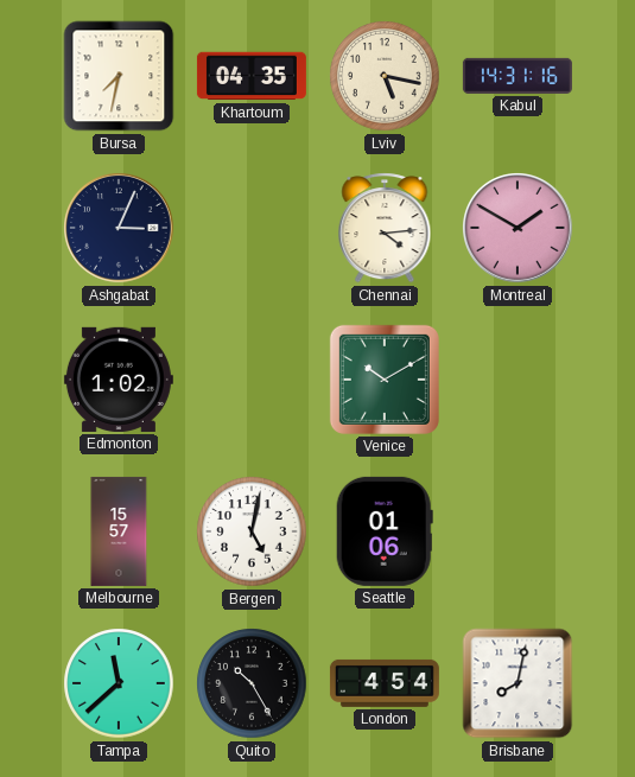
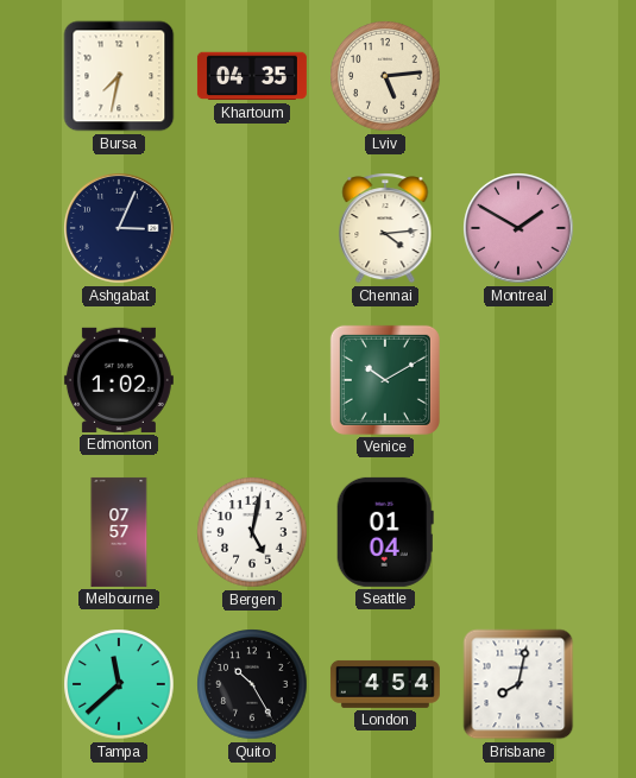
Lviv: 5:17 -> 5:14 (385, 76)
Kabul: 14:31 -> none (517, 76)
Melbourne: 15:57 -> 07:57 (119, 532)
Seattle: 01:06 -> 01:04 (385, 532)
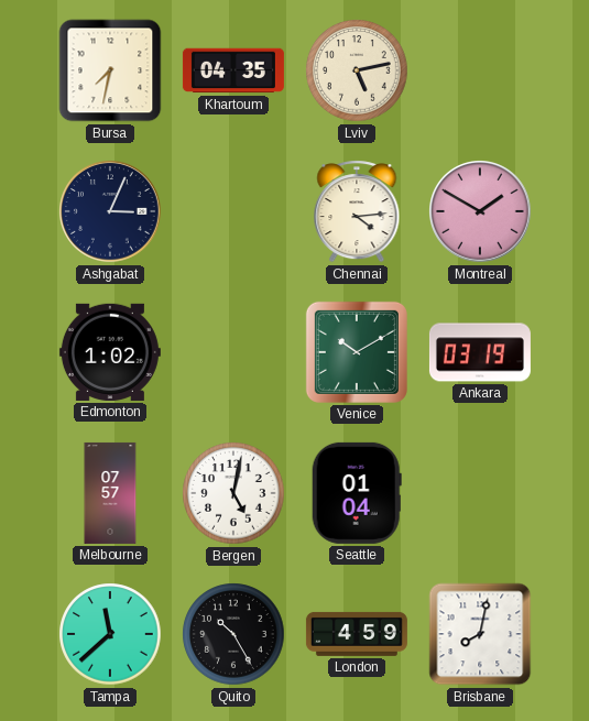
Lviv: 5:14 -> 5:13 (357, 70)
Ankara: none -> 03:19 (480, 352)
London: 4:54 -> 4:59 (357, 634)
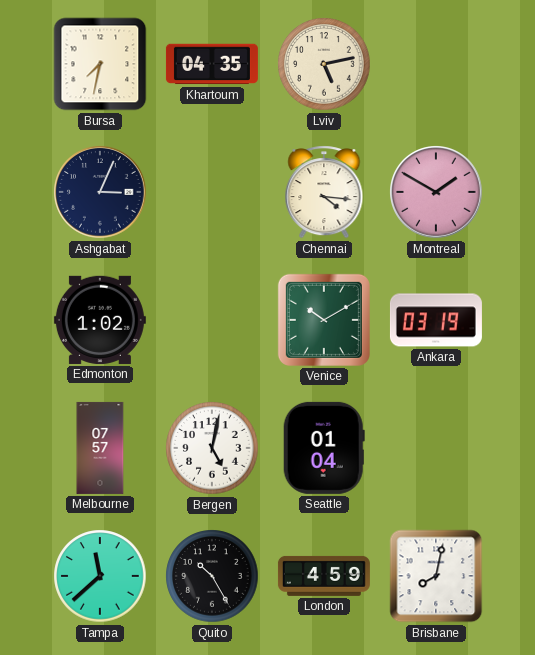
Chennai: 4:14 -> 4:16 (324, 192)
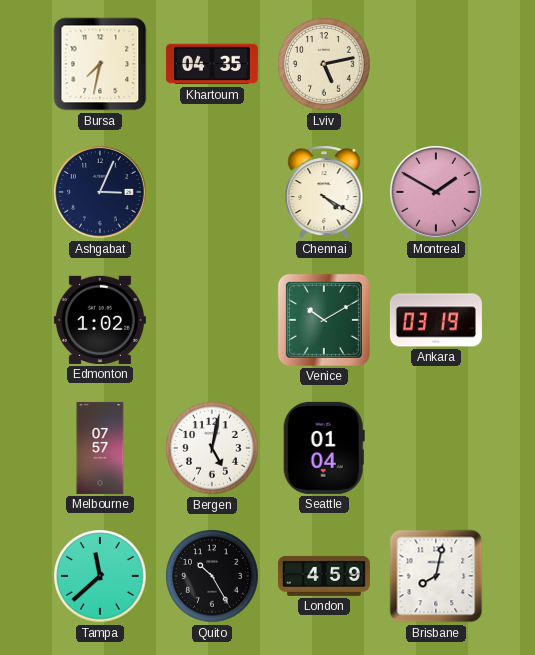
Chennai: 4:16 -> 4:20 (324, 192)
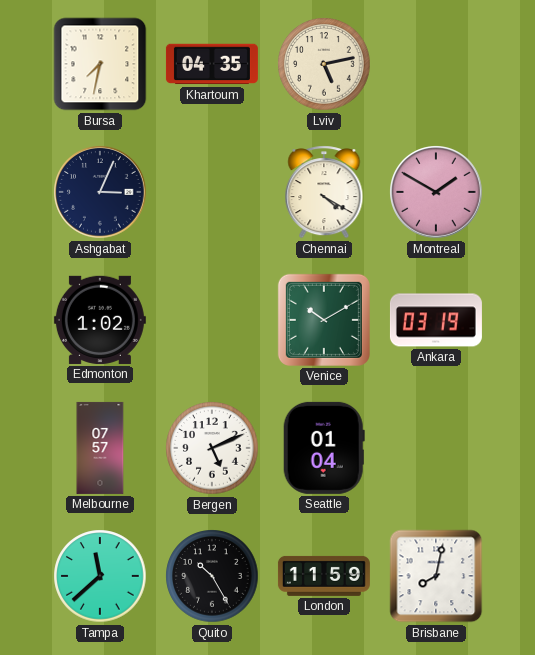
Bergen: 5:02 -> 5:11 (212, 448)
London: 4:59 -> 11:59 (324, 576)
